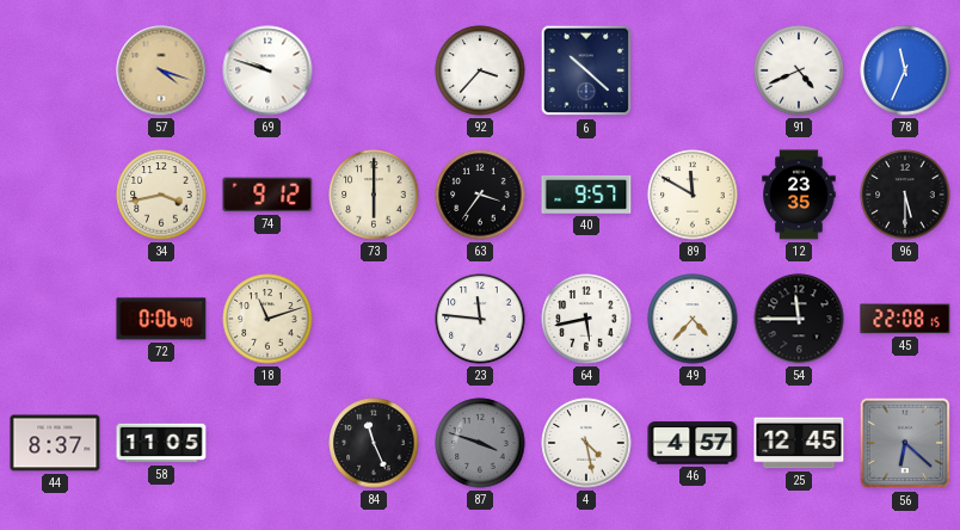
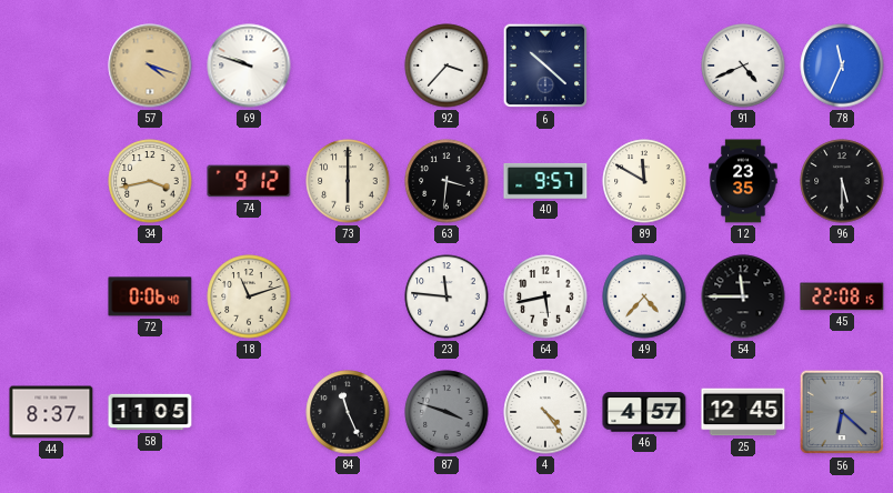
63: 3:36 -> 3:31 (446, 181)
4: 4:28 -> 4:24 (545, 412)
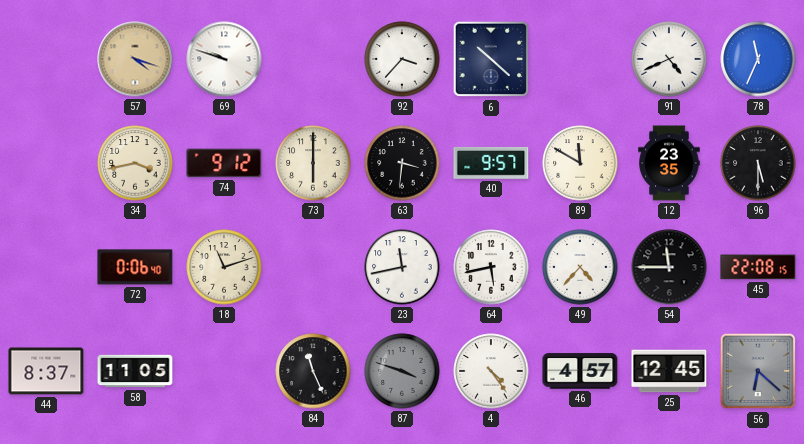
23: 11:46 -> 11:43 (402, 267)
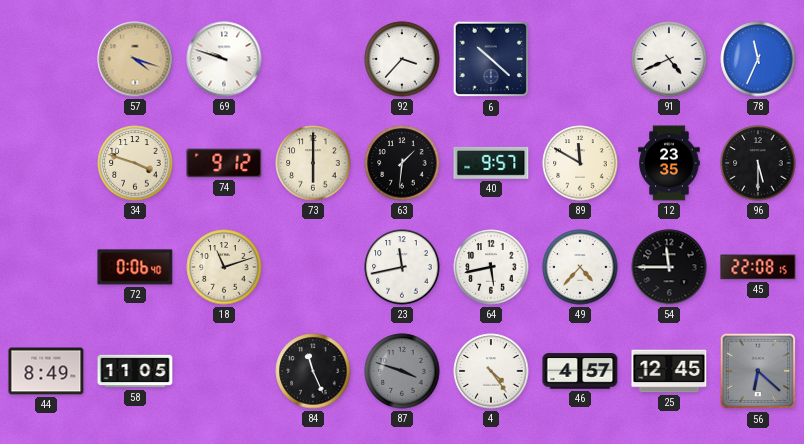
34: 3:43 -> 3:48 (135, 163)
63: 3:31 -> 1:31 (402, 163)
44: 8:37 -> 8:49 (46, 371)
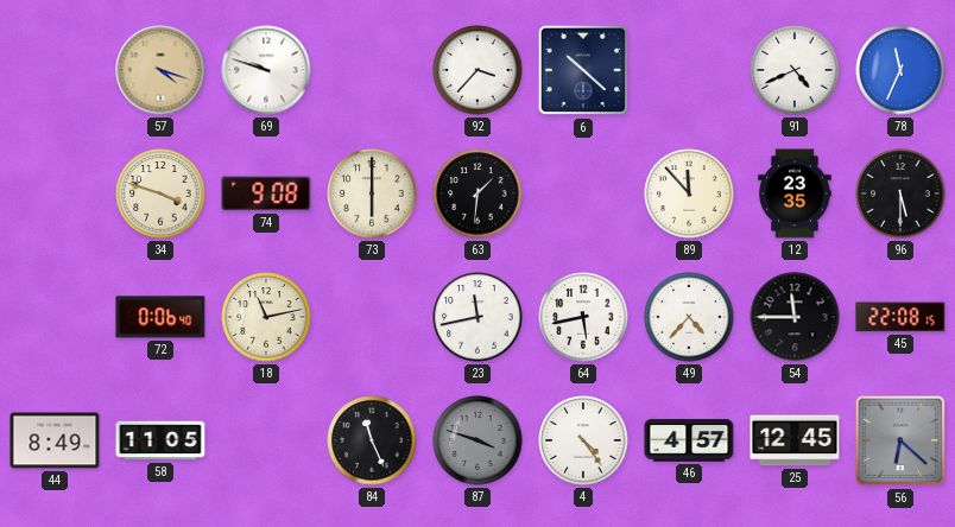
74: 9:12 -> 9:08 (266, 193)
40: 9:57 -> none (491, 163)
89: 11:50 -> 11:53 (689, 193)
18: 11:12 -> 11:13 (266, 317)
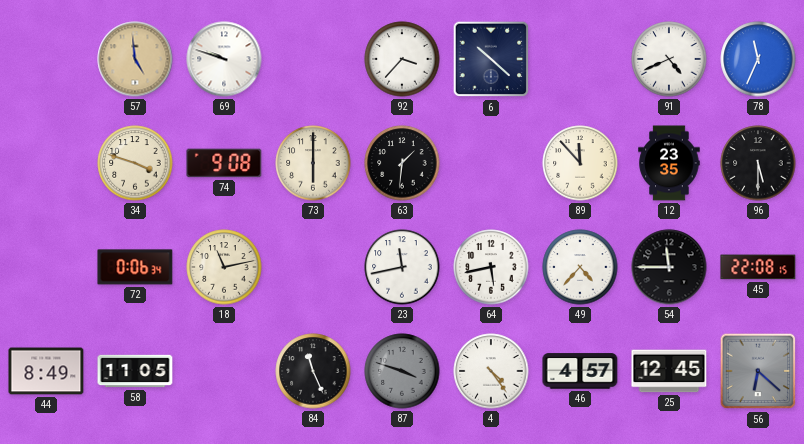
57: 4:18 -> 4:59 (135, 59)
72: 0:06:40 -> 0:06:34 (135, 267)
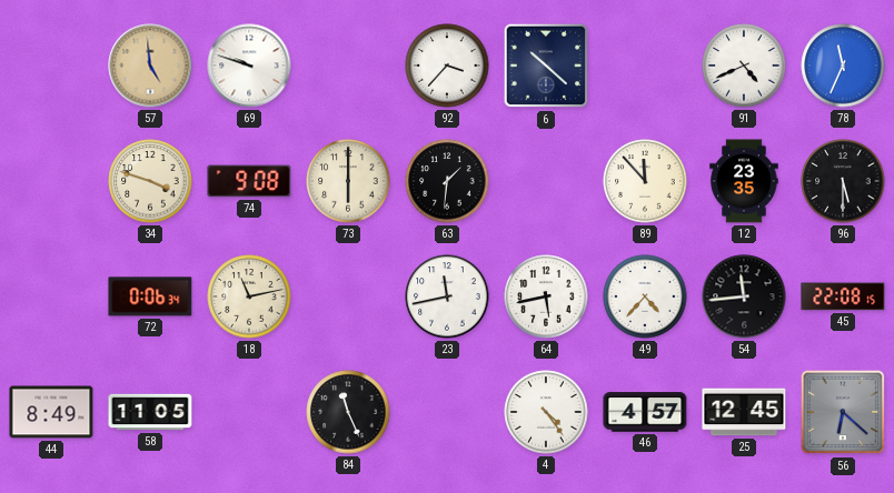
54: 11:45 -> 11:44 (744, 296)
87: 3:48 -> none (402, 371)
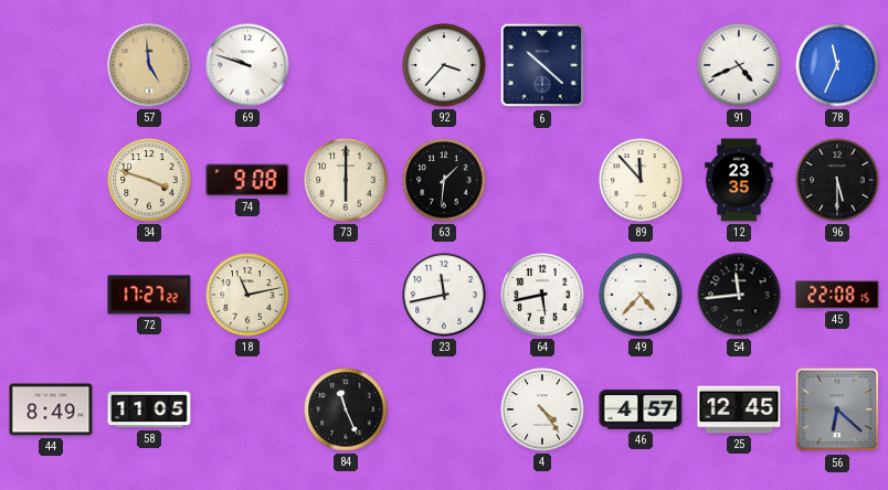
72: 0:06 -> 17:27 (149, 295)
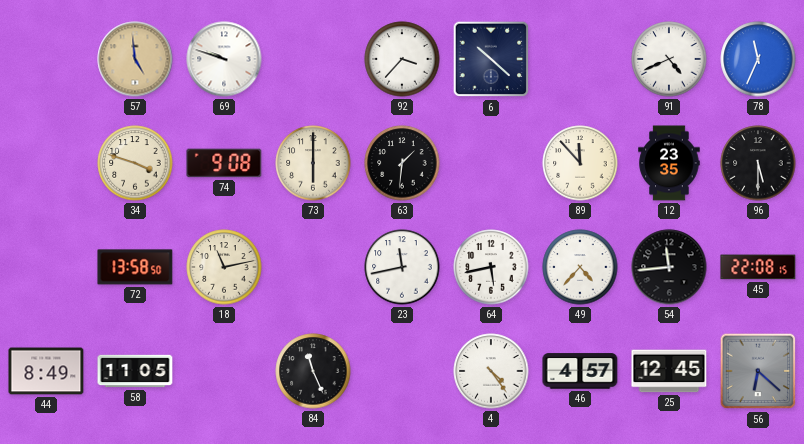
72: 17:27 -> 13:58 (135, 267)
